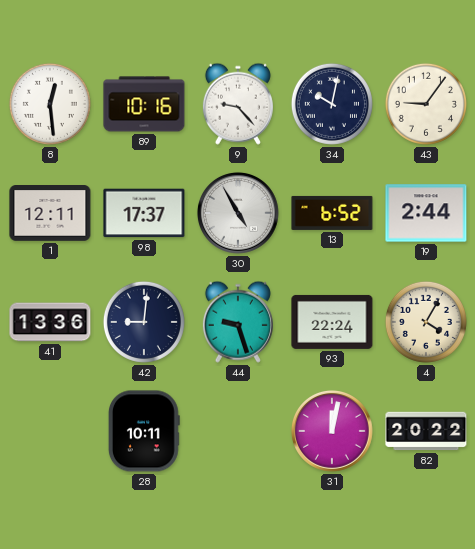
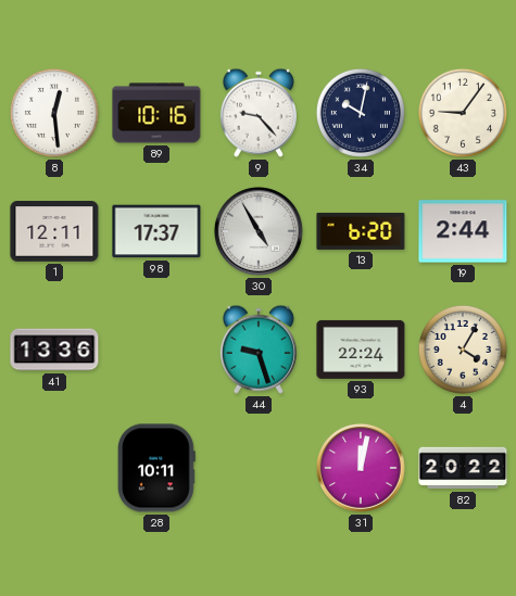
13: 6:52 -> 6:20 (361, 231)
42: 9:01 -> none (144, 322)
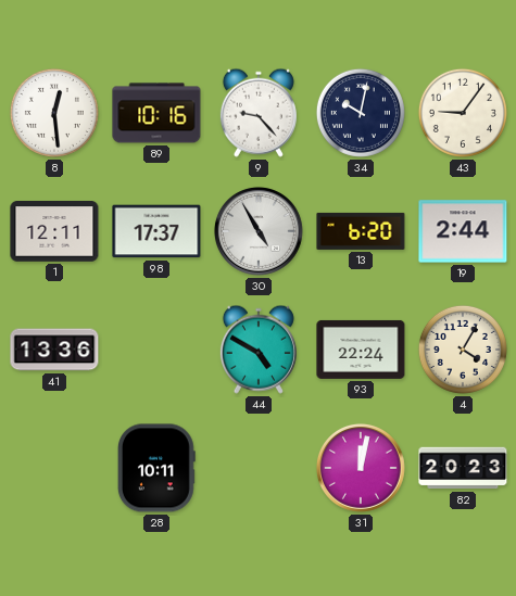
44: 9:27 -> 4:50 (259, 350)
82: 20:22 -> 20:23 (463, 468)
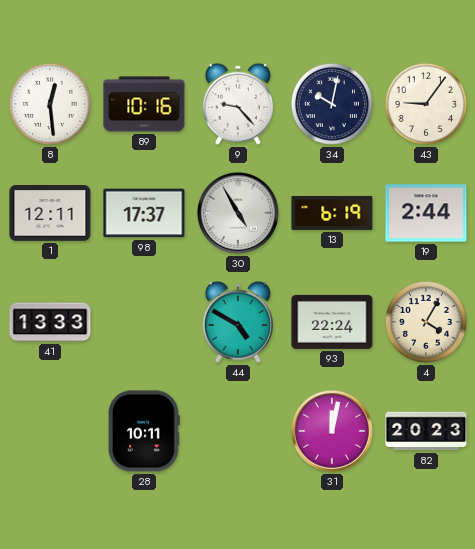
13: 6:20 -> 6:19 (332, 213)
41: 13:36 -> 13:33 (50, 322)
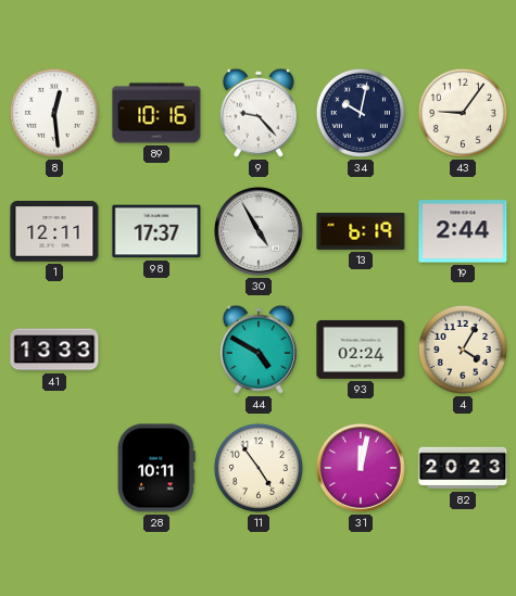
93: 22:24 -> 02:24 (361, 350)
11: none -> 4:54 (259, 468)
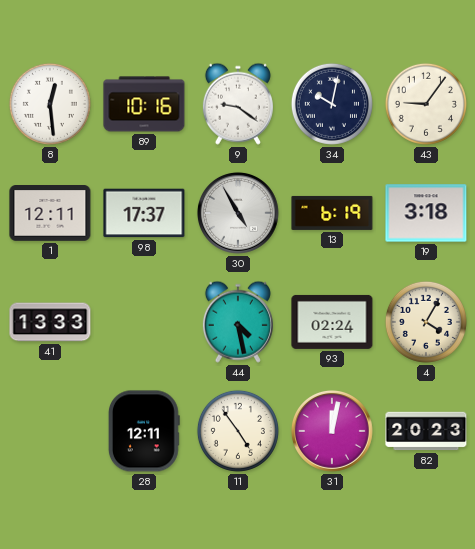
9: 9:23 -> 9:21 (238, 104)
19: 2:44 -> 3:18 (426, 213)
44: 4:50 -> 4:28 (238, 322)
28: 10:11 -> 12:11 (144, 431)
